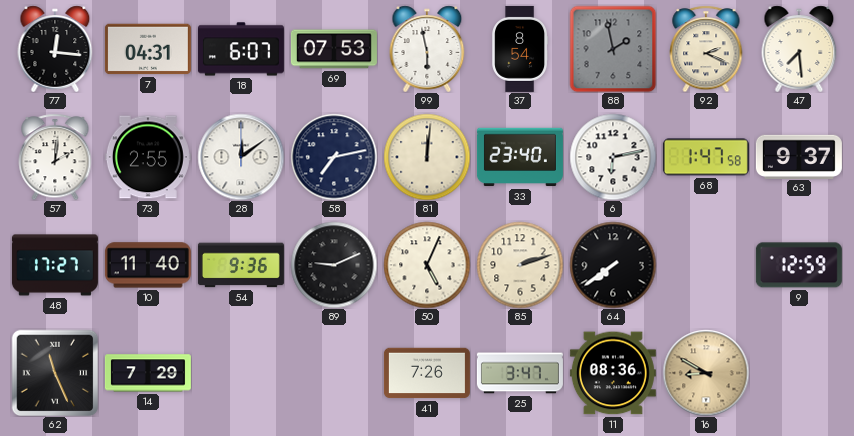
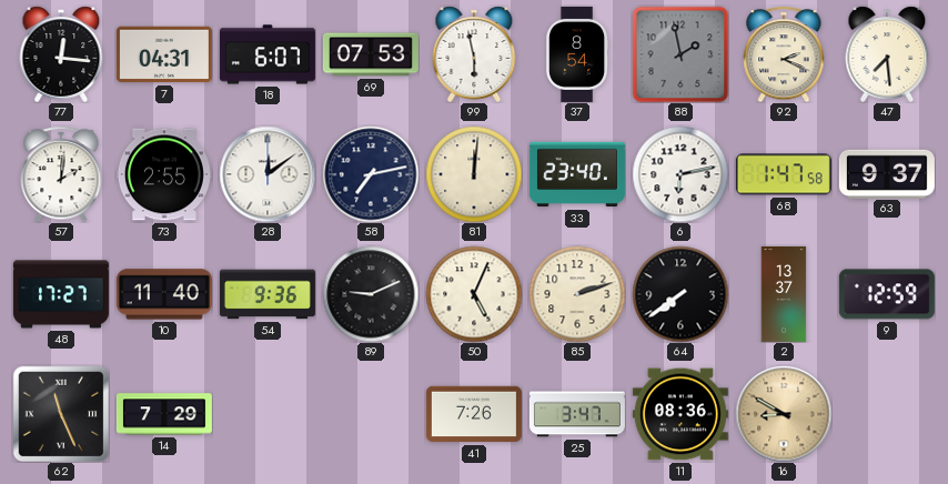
2: none -> 13:37 (784, 294)
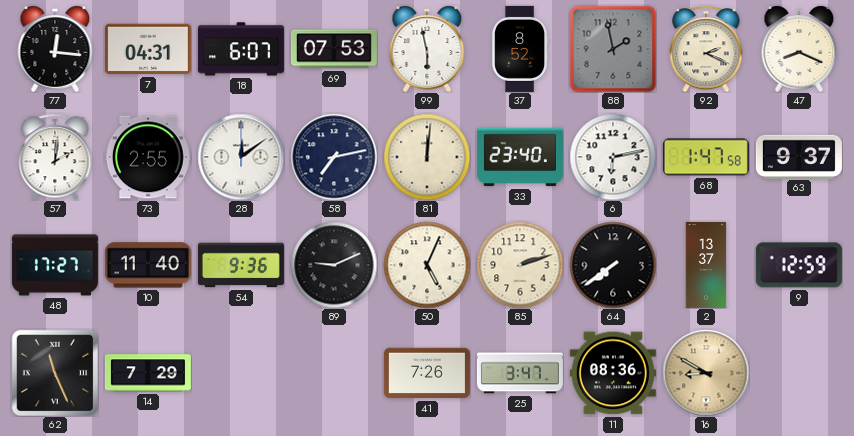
37: 8:54 -> 8:52 (520, 49)
47: 7:29 -> 8:19 (799, 49)
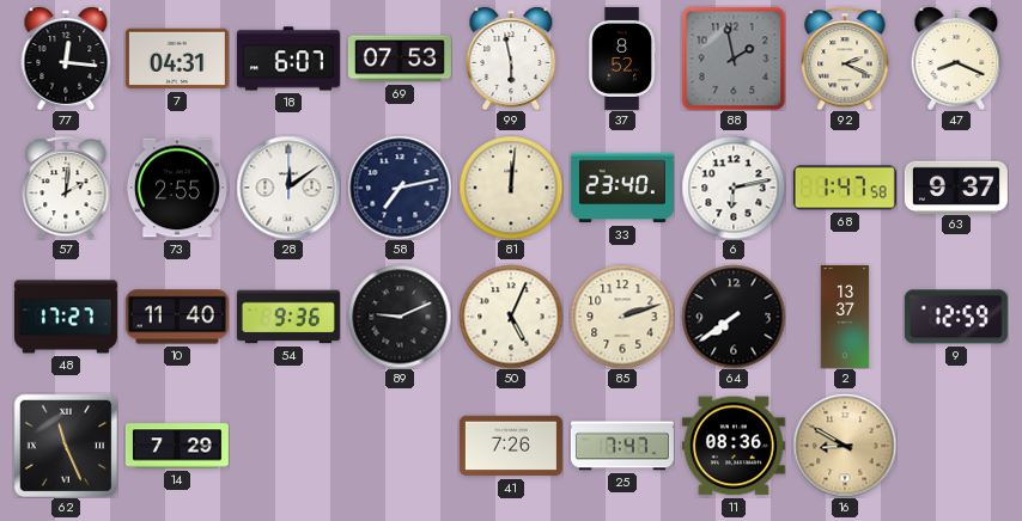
25: 3:47 -> 7:47 (622, 446)
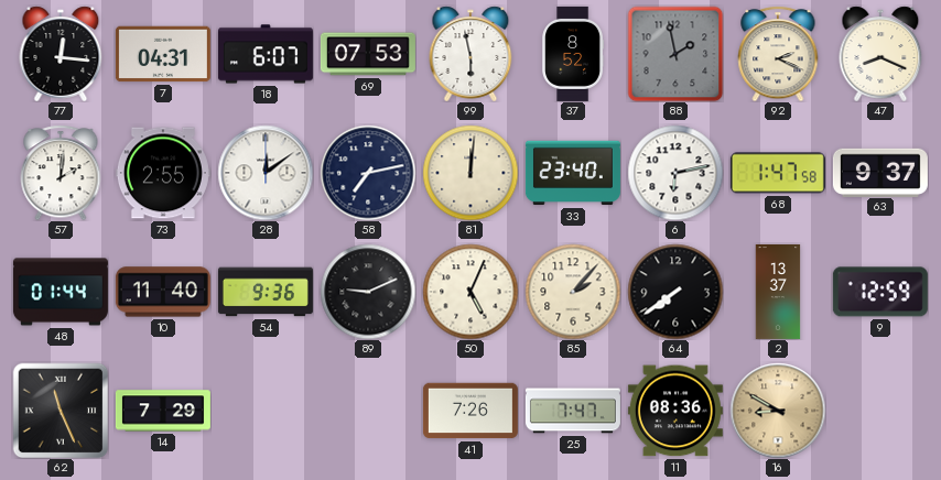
48: 17:27 -> 01:44 (61, 292)
85: 2:12 -> 2:07 (573, 292)
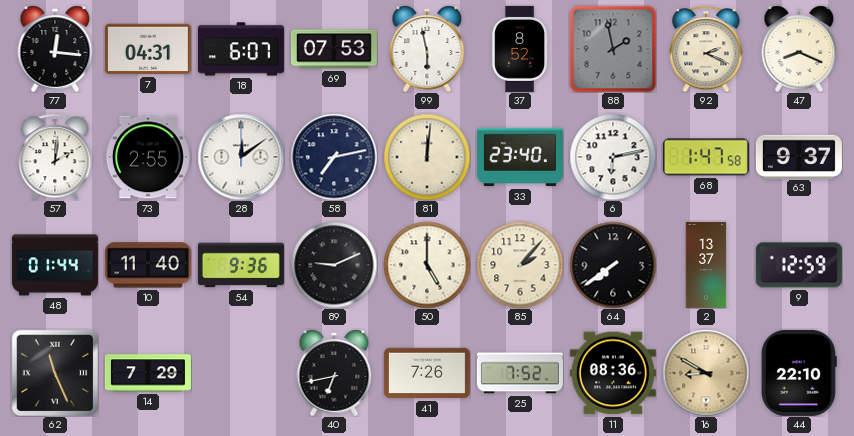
50: 5:04 -> 5:00 (427, 265)
40: none -> 6:43 (334, 373)
25: 7:47 -> 7:52 (520, 373)
44: none -> 22:10 (799, 373)
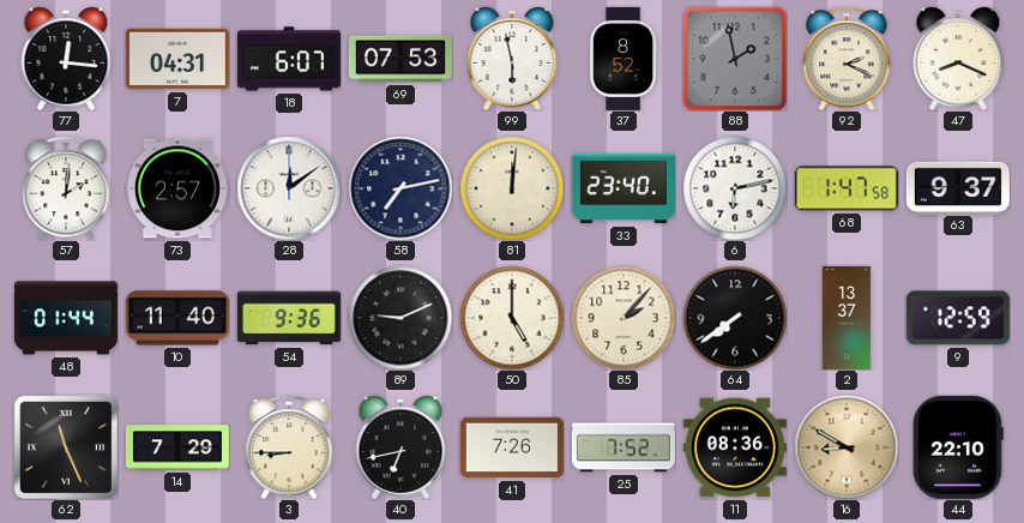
73: 2:55 -> 2:57 (177, 188)
3: none -> 8:45 (289, 447)
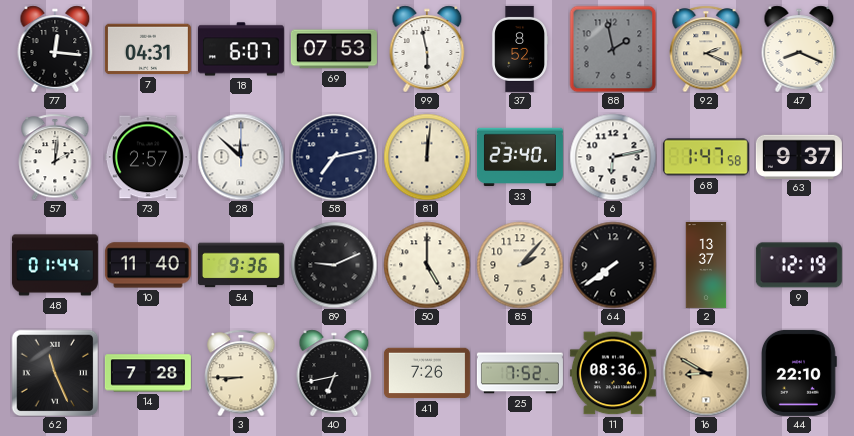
28: 12:09 -> 11:52 (241, 157)
9: 12:59 -> 12:19 (799, 265)
14: 7:29 -> 7:28 (148, 373)
